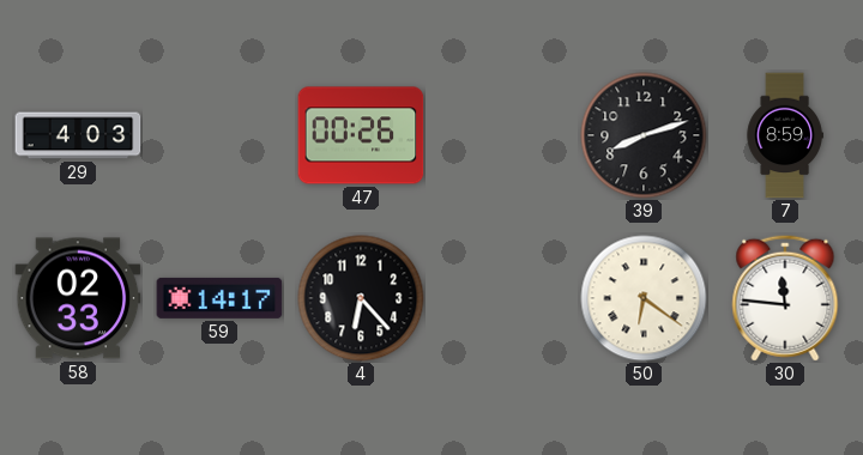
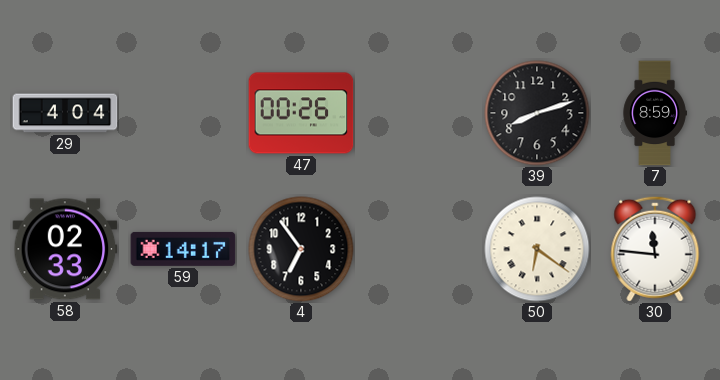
29: 4:03 -> 4:04 (65, 113)
4: 6:23 -> 6:54 (301, 249)
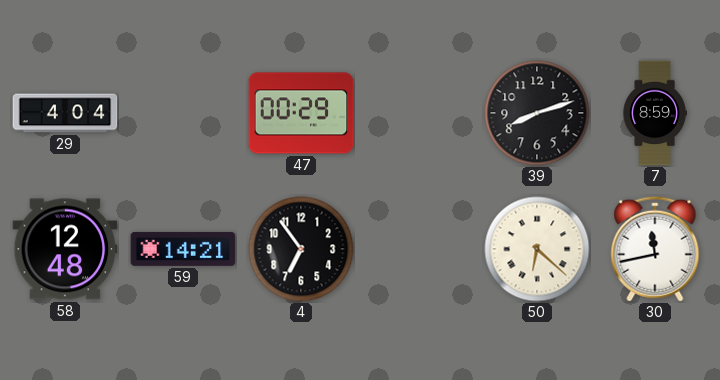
47: 00:26 -> 00:29 (301, 113)
58: 02:33 -> 12:48 (65, 249)
59: 14:17 -> 14:21 (183, 249)
50: 6:21 -> 6:22 (537, 249)
30: 11:46 -> 11:43 (655, 249)
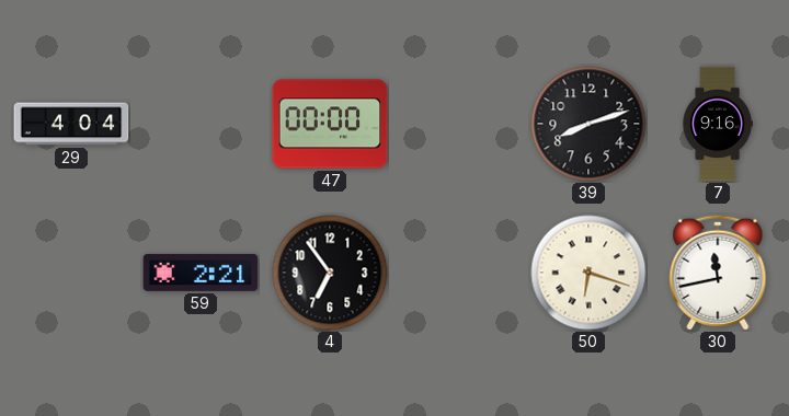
47: 00:29 -> 00:00 (330, 124)
7: 8:59 -> 9:16 (718, 124)
58: 12:48 -> none (65, 249)
59: 14:21 -> 2:21 (201, 273)
50: 6:22 -> 6:18 (588, 273)
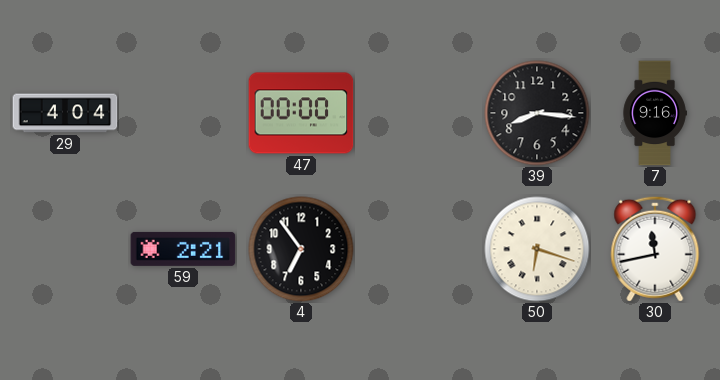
39: 8:12 -> 8:16 (537, 113)
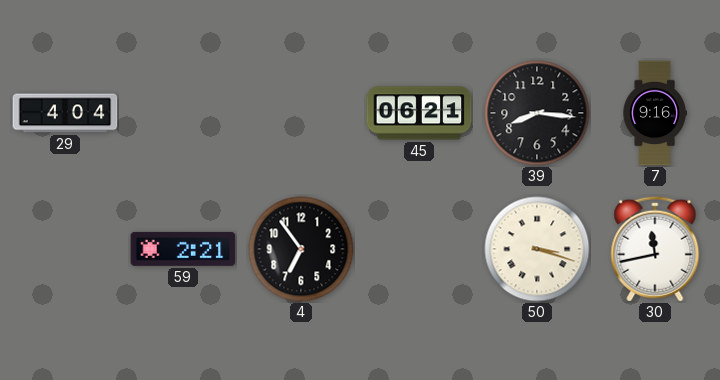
47: 00:00 -> none (301, 113)
45: none -> 06:21 (419, 113)
50: 6:18 -> 3:18 (537, 249)
